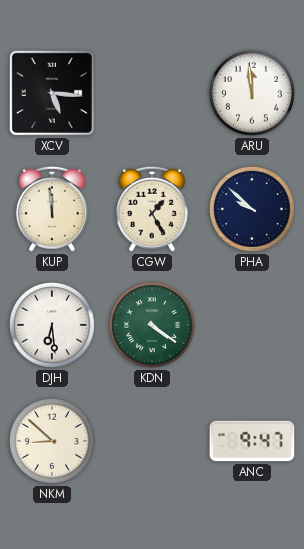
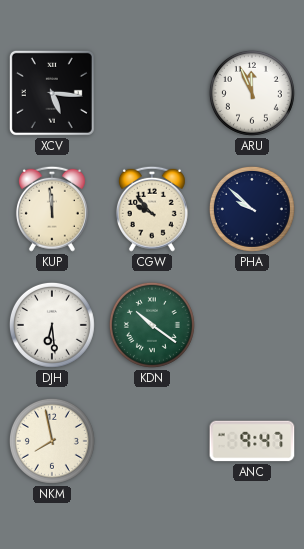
ARU: 11:59 -> 11:56 (252, 93)
CGW: 1:25 -> 9:53 (152, 209)
KDN: 4:21 -> 10:21 (152, 325)
NKM: 8:52 -> 7:58 (52, 441)
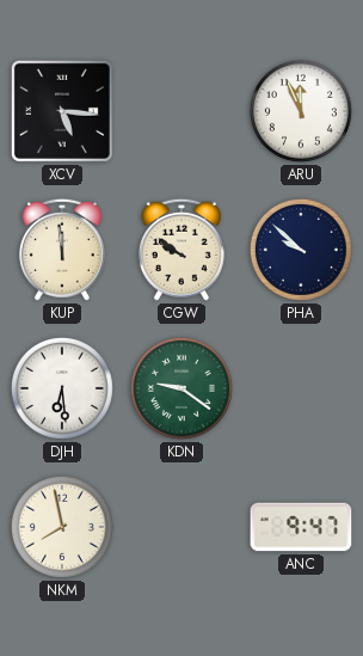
CGW: 9:53 -> 9:51 (181, 250)
KDN: 10:21 -> 9:21 (181, 388)
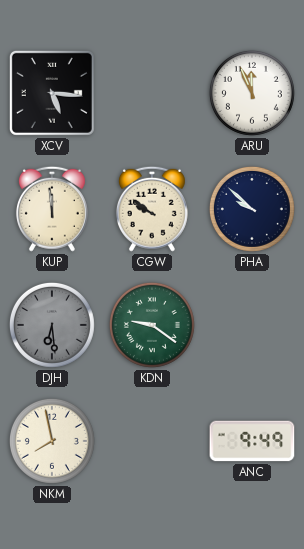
DJH dial: white -> grey (52, 325)
ANC: 9:47 -> 9:49 (252, 441)
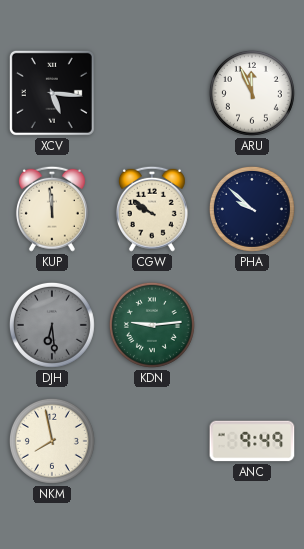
KDN: 9:21 -> 9:14 (152, 325)
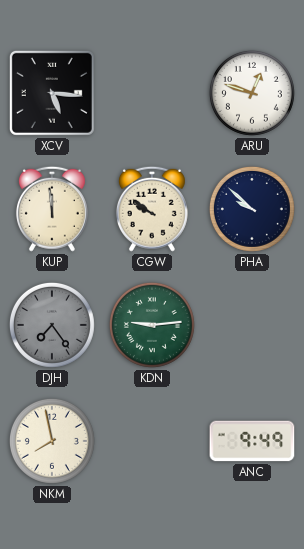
ARU: 11:56 -> 12:48 (252, 93)
DJH: 6:29 -> 7:24 (52, 325)
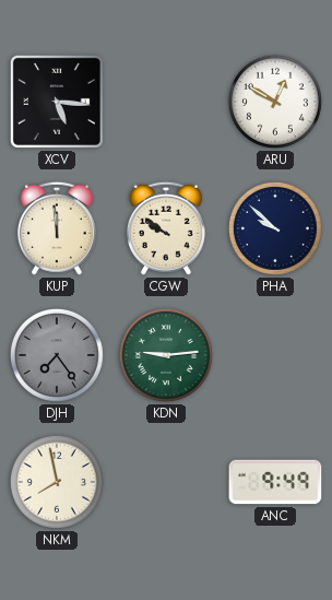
ARU: 12:48 -> 12:50 (275, 102)
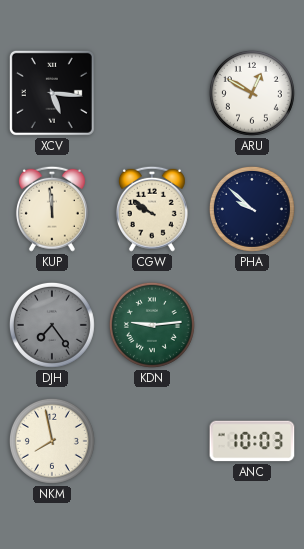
ANC: 9:49 -> 10:03 (252, 441)
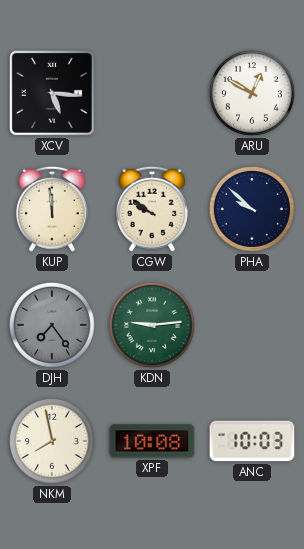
XPF: none -> 10:08 (152, 441)
